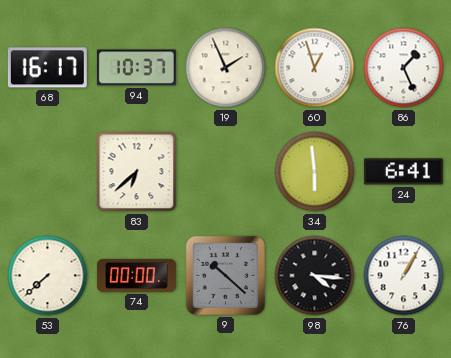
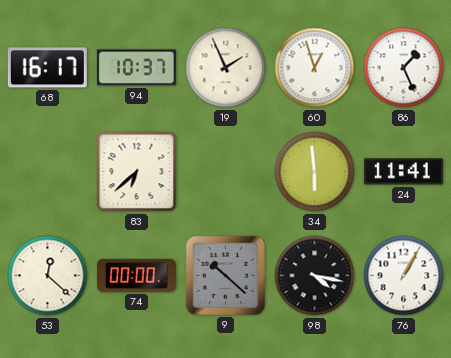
24: 6:41 -> 11:41 (403, 172)
53: 7:38 -> 12:22 (48, 276)
98: 4:16 -> 4:17 (315, 276)
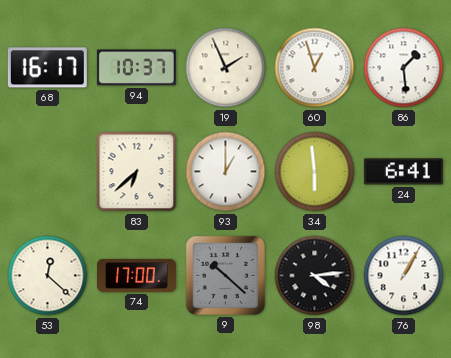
86: 1:26 -> 1:29 (404, 68)
93: none -> 1:00 (226, 172)
24: 11:41 -> 6:41 (403, 172)
74: 00:00 -> 17:00 (136, 275)
98: 4:17 -> 4:14 (315, 276)
